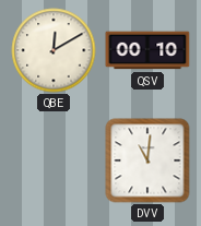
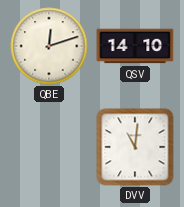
QBE: 12:10 -> 12:12 (49, 46)
QSV: 00:10 -> 14:10 (135, 46)
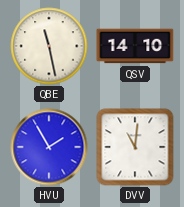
QBE: 12:12 -> 11:28 (49, 46)
HVU: none -> 1:55 (49, 147)
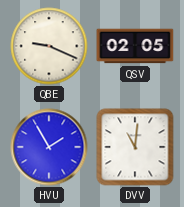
QBE: 11:28 -> 9:19 (49, 46)
QSV: 14:10 -> 02:05 (135, 46)
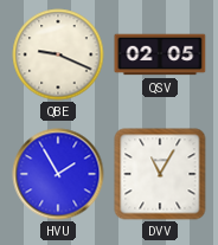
DVV: 11:01 -> 11:05 (160, 174)
